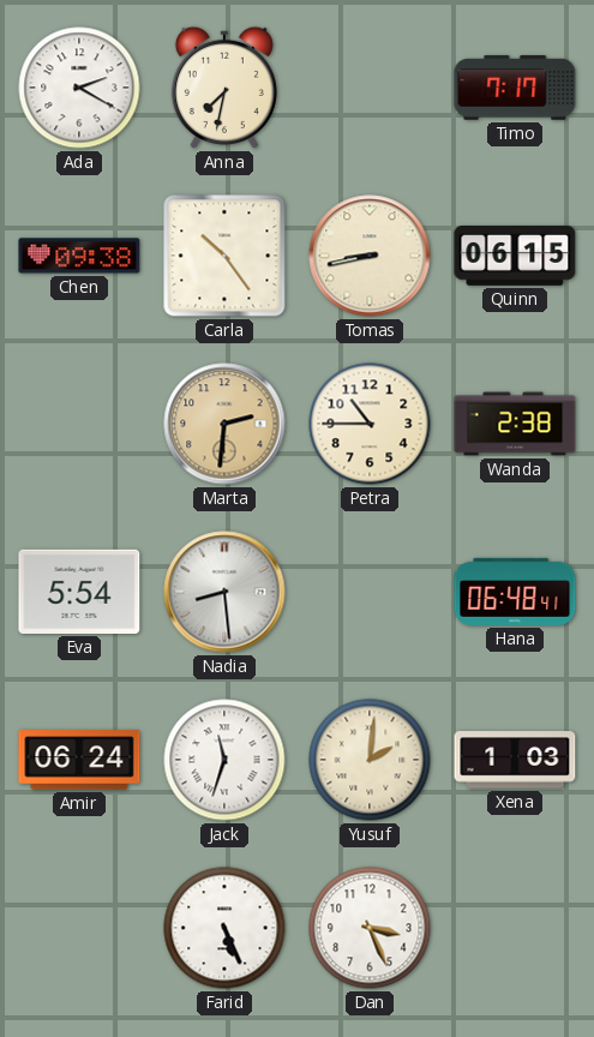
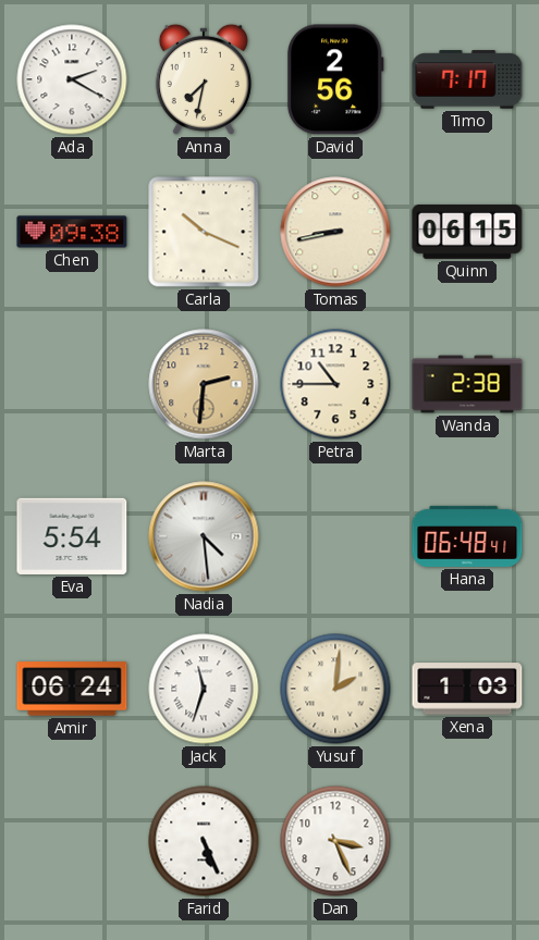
David: none -> 2:56 (335, 79)
Carla: 10:24 -> 10:19 (204, 232)
Nadia: 8:29 -> 4:29 (204, 536)
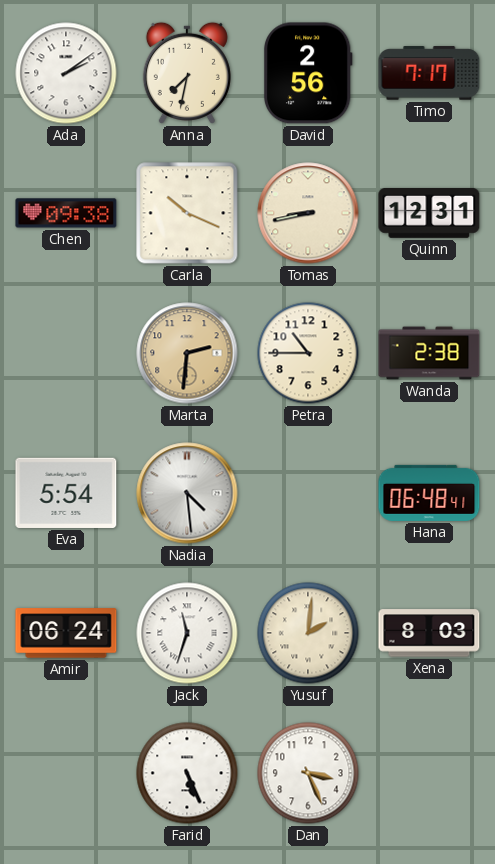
Ada: 2:20 -> 2:09 (66, 73)
Quinn: 06:15 -> 12:31 (429, 213)
Xena: 1:03 -> 8:03 (429, 633)
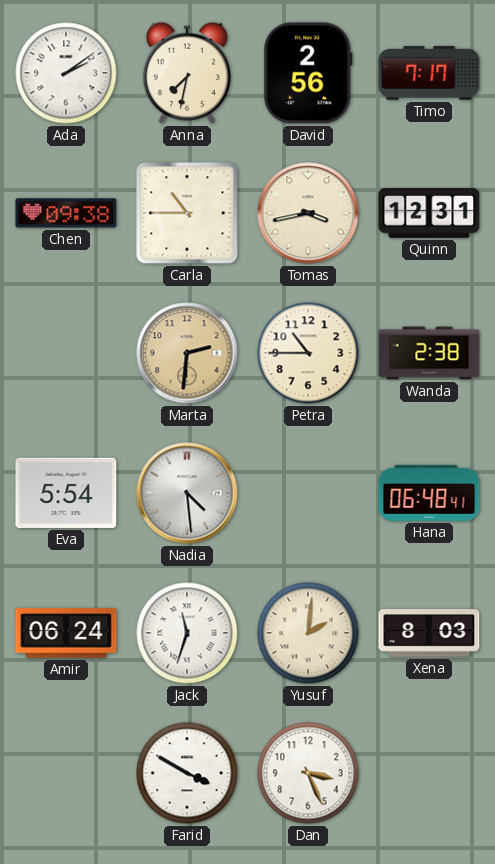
Carla: 10:19 -> 10:45 (187, 213)
Tomas: 8:43 -> 3:43 (308, 213)
Farid: 5:26 -> 3:50 (187, 773)
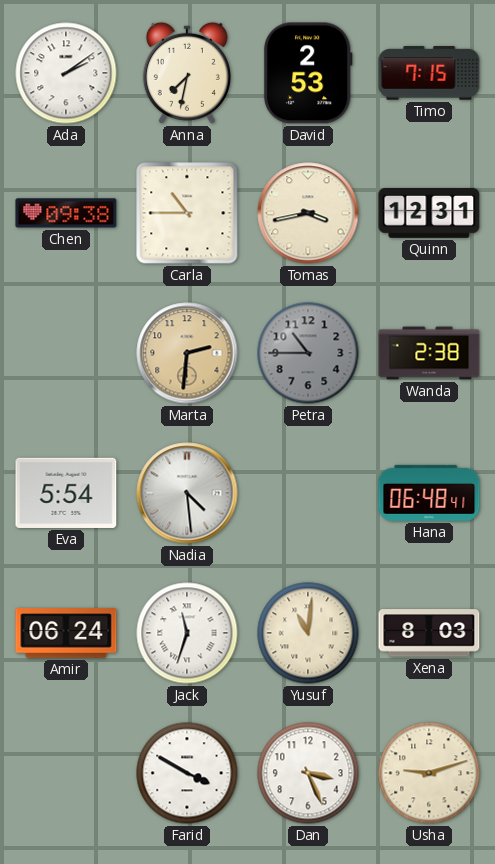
David: 2:56 -> 2:53 (308, 73)
Timo: 7:17 -> 7:15 (429, 73)
Petra dial: cream -> grey (308, 353)
Yusuf: 2:01 -> 11:01 (308, 633)
Usha: none -> 9:12 (429, 773)
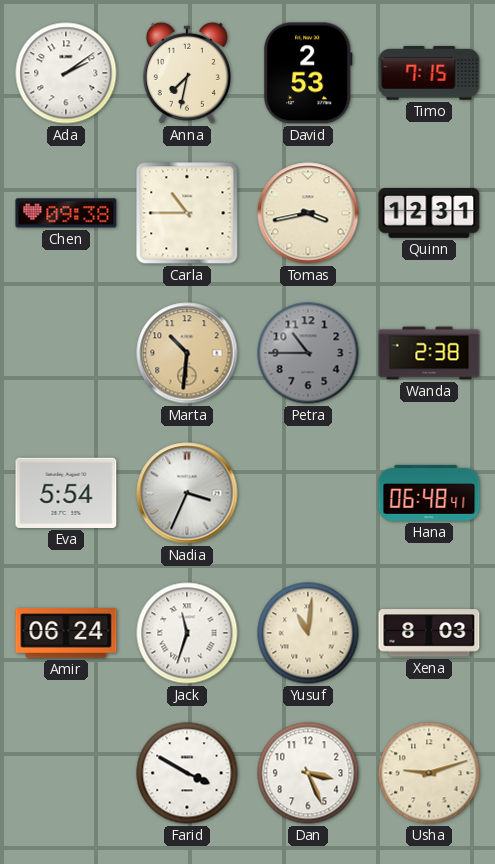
Marta: 2:31 -> 10:31 (187, 353)
Nadia: 4:29 -> 3:34 (187, 493)
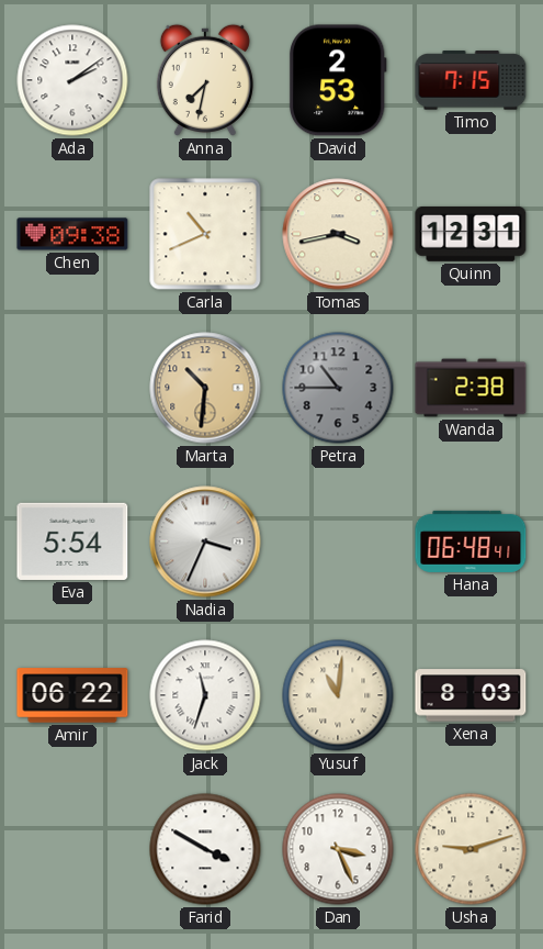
Carla: 10:45 -> 10:41 (205, 234)
Amir: 06:24 -> 06:22 (72, 695)
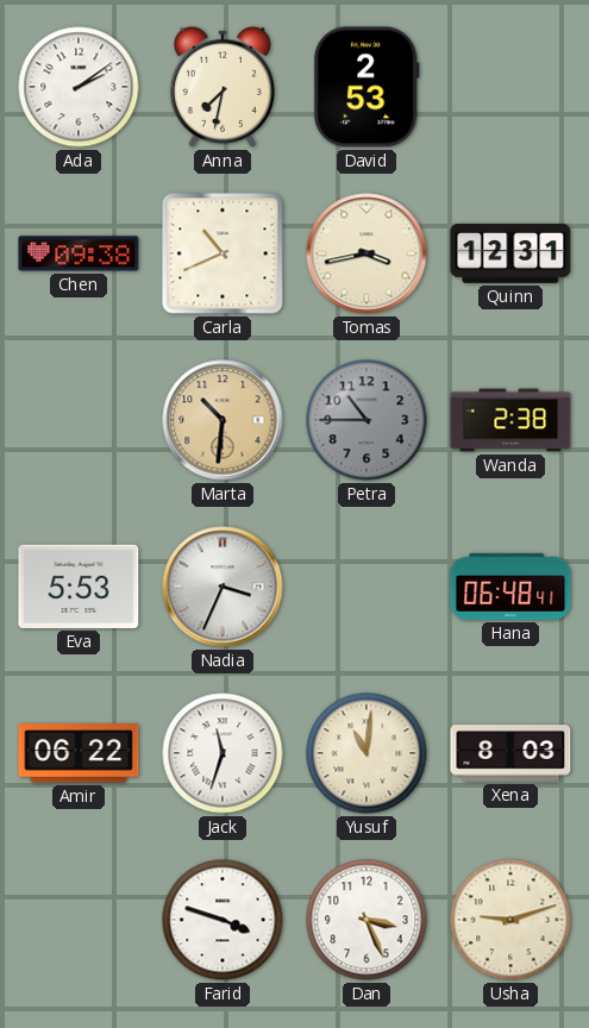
Timo: 7:15 -> none (471, 80)
Eva: 5:54 -> 5:53 (79, 587)
Farid: 3:50 -> 3:48 (223, 920)
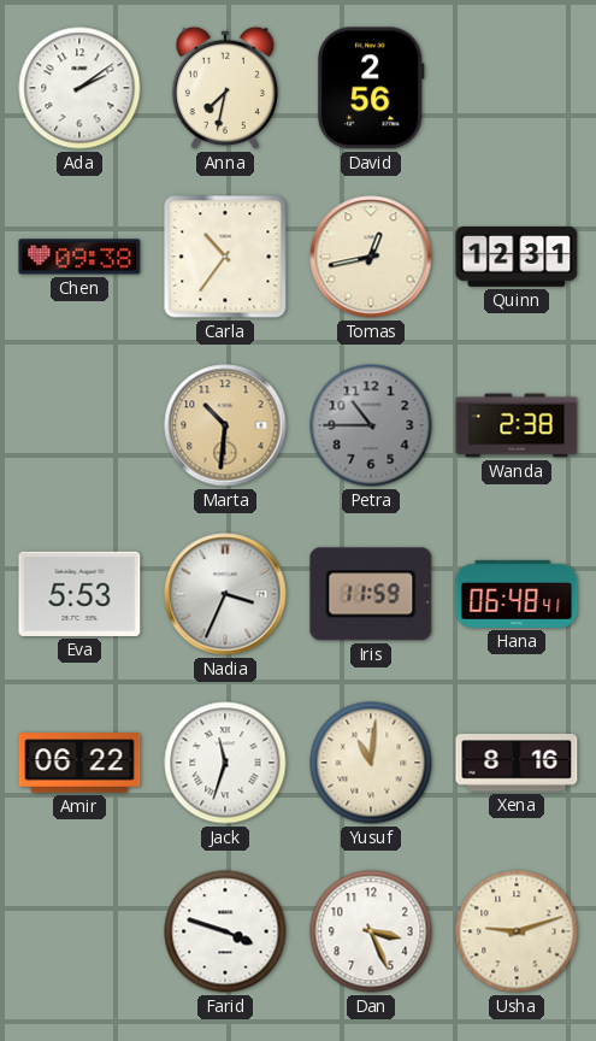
David: 2:53 -> 2:56 (371, 88)
Carla: 10:41 -> 10:36 (225, 257)
Tomas: 3:43 -> 12:43 (371, 257)
Iris: none -> 11:59 (371, 594)
Xena: 8:03 -> 8:16 (517, 763)
